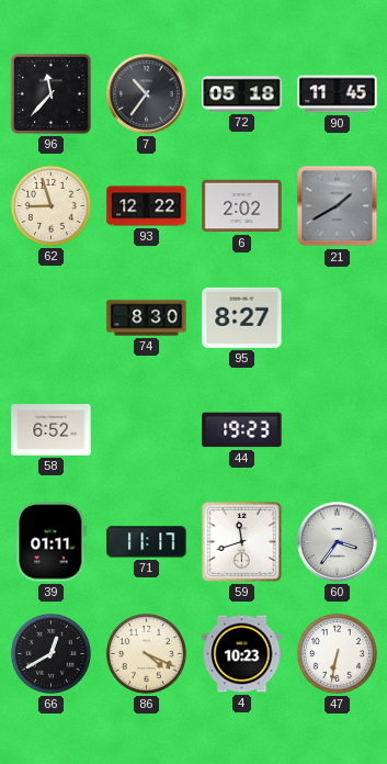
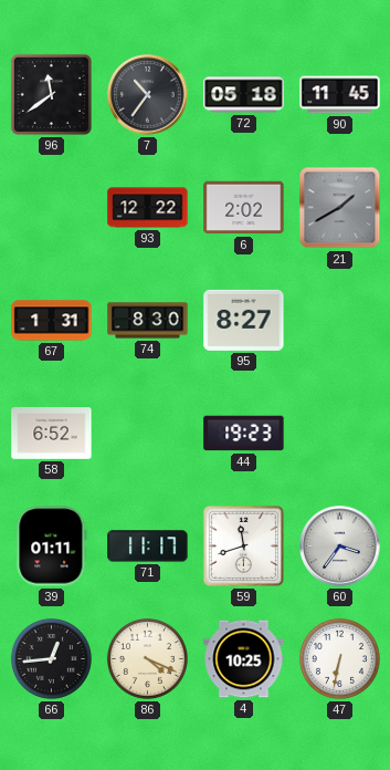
96: 11:37 -> 11:39 (51, 94)
62: 8:57 -> none (50, 205)
67: none -> 1:31 (52, 321)
66: 12:40 -> 12:44 (51, 658)
4: 10:23 -> 10:25 (244, 659)
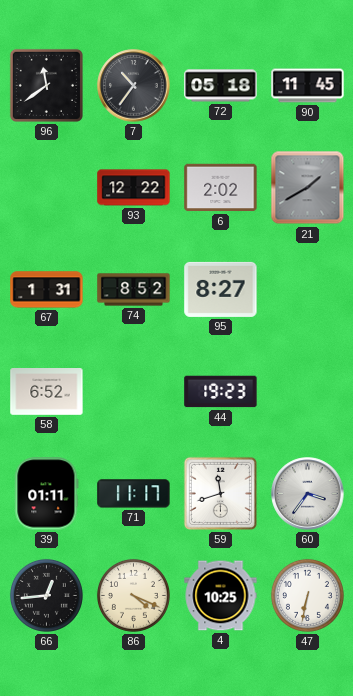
74: 8:30 -> 8:52 (134, 290)
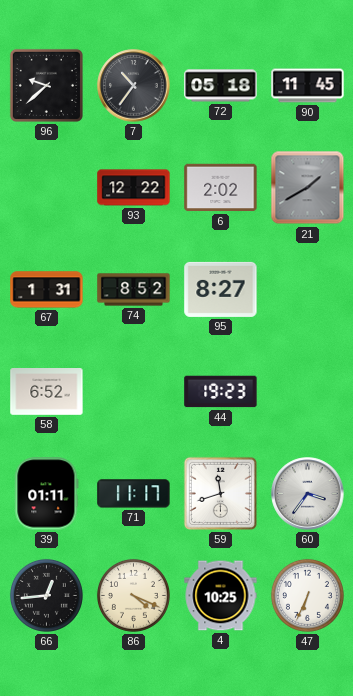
96: 11:39 -> 9:38 (46, 85)
47: 6:32 -> 6:34 (307, 595)
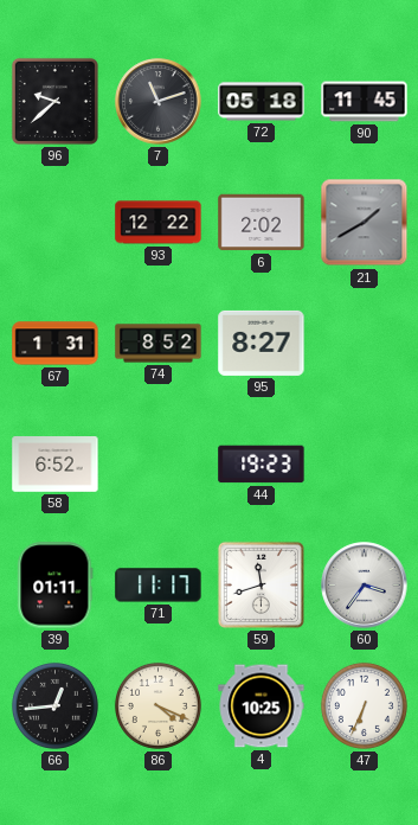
7: 10:36 -> 11:12 (159, 102)
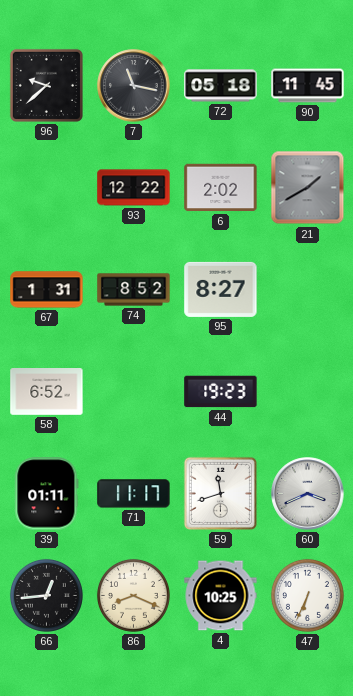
7: 11:12 -> 11:17 (134, 86)
60: 3:36 -> 3:41 (308, 494)
86: 4:19 -> 8:19 (133, 595)
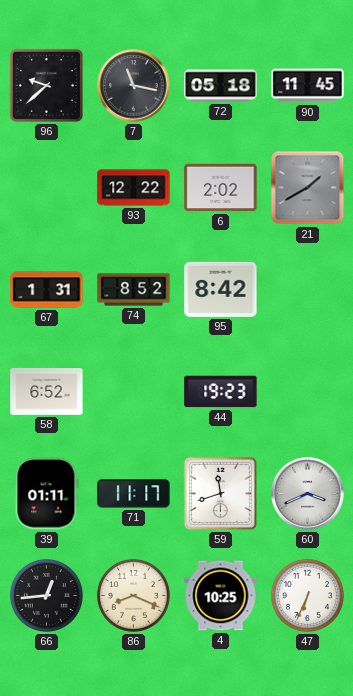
95: 8:27 -> 8:42 (221, 289)
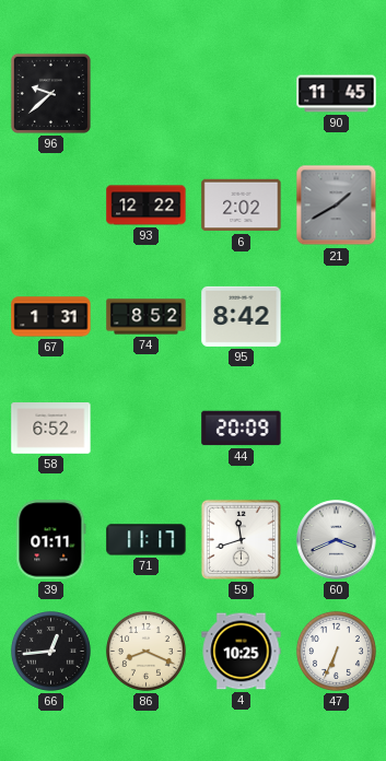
7: 11:17 -> none (134, 86)
72: 05:18 -> none (221, 86)
44: 19:23 -> 20:09 (242, 429)
